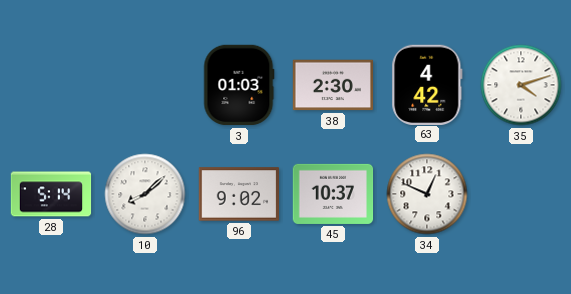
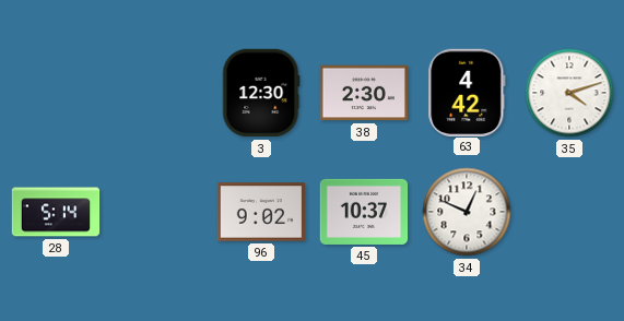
3: 01:03 -> 12:30 (261, 93)
10: 8:08 -> none (145, 194)
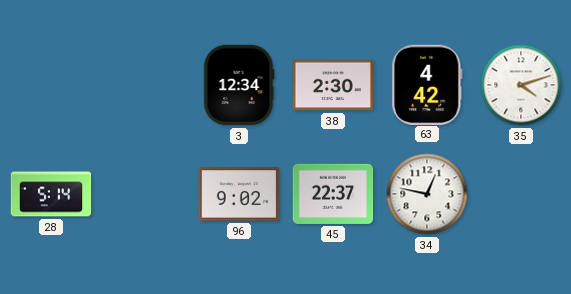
3: 12:30 -> 12:34 (239, 85)
45: 10:37 -> 22:37 (333, 194)
34: 12:49 -> 12:47 (427, 194)
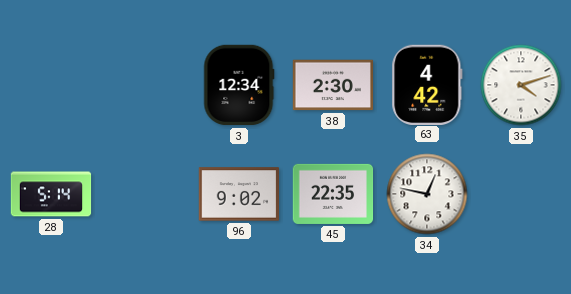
45: 22:37 -> 22:35 (333, 194)
